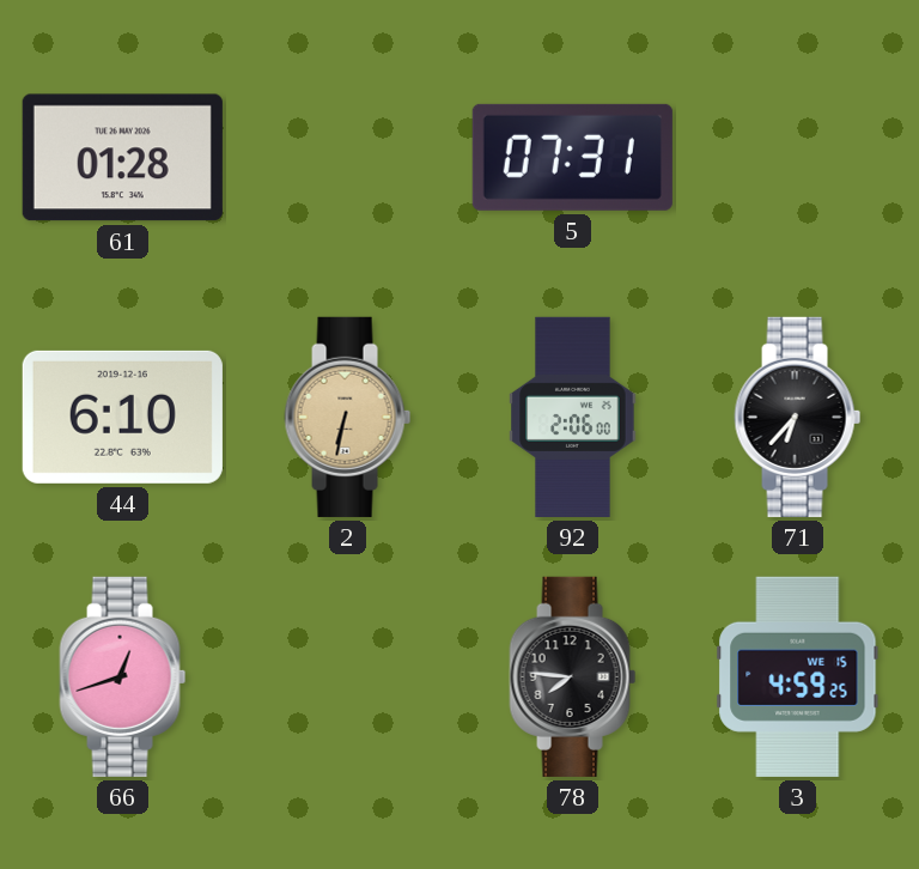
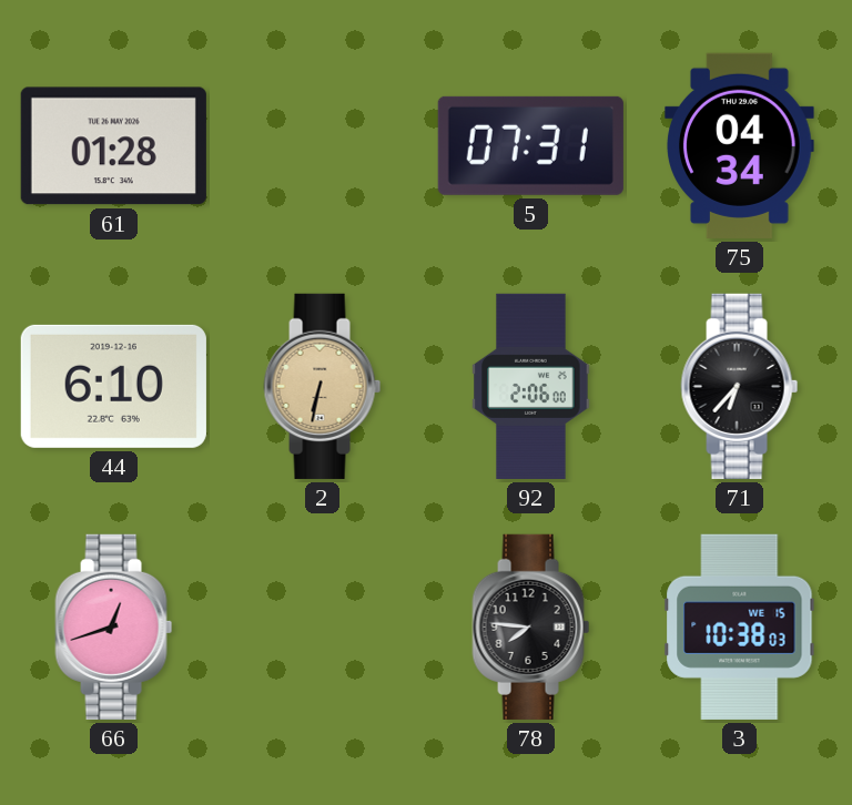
75: none -> 04:34 (740, 145)
3: 4:59 -> 10:38 (740, 626)
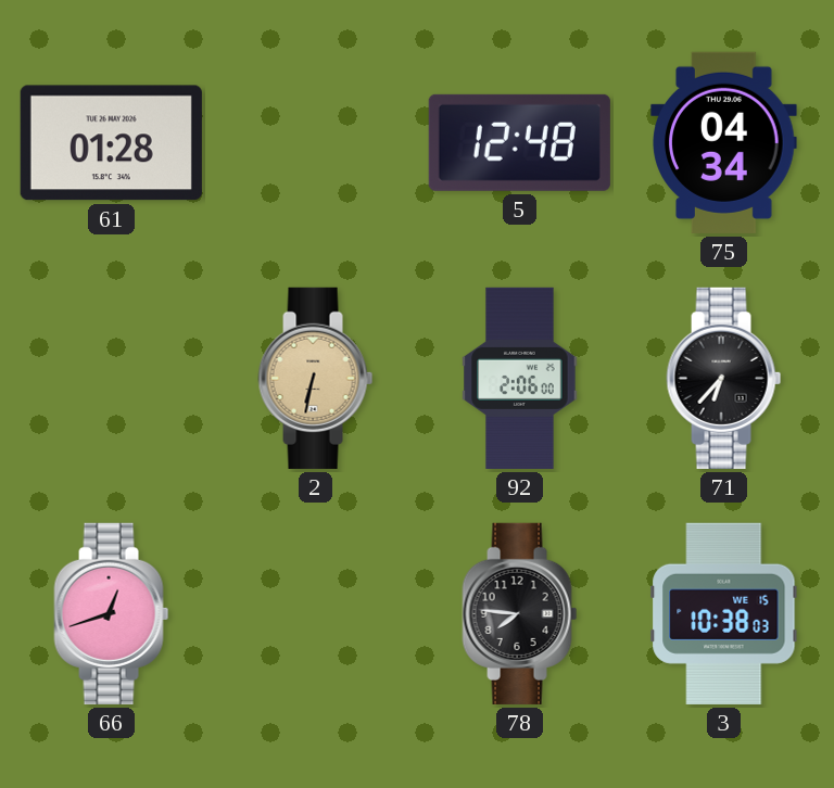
5: 07:31 -> 12:48 (519, 142)
44: 6:10 -> none (113, 386)
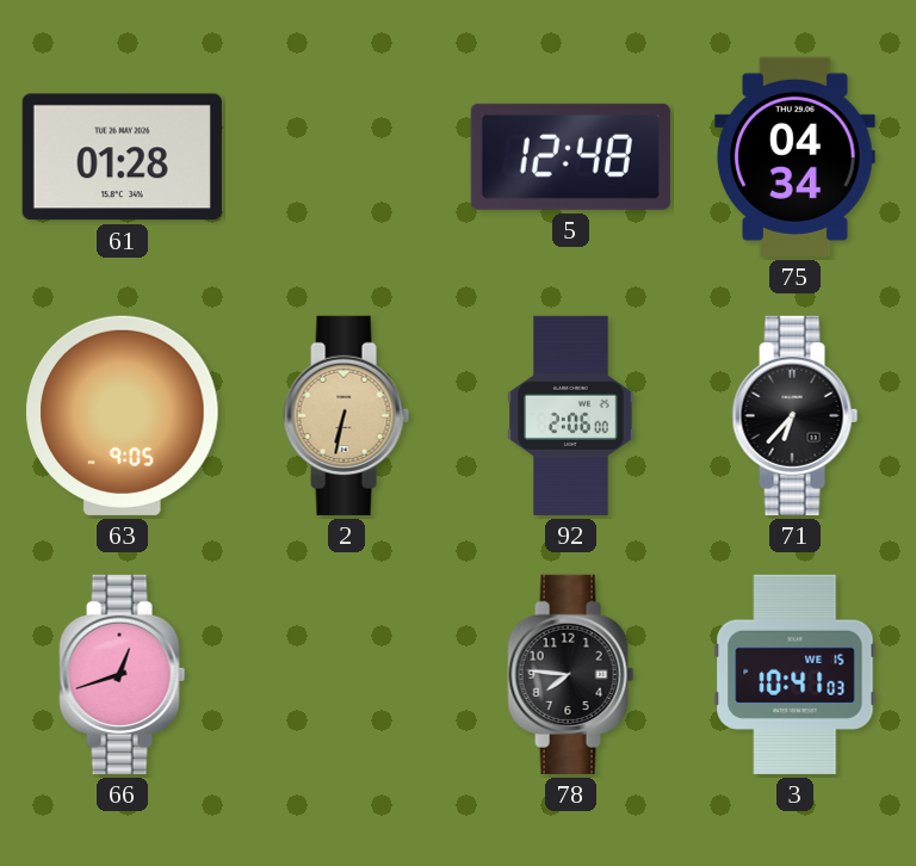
63: none -> 9:05 (123, 415)
3: 10:38 -> 10:41 (796, 674)
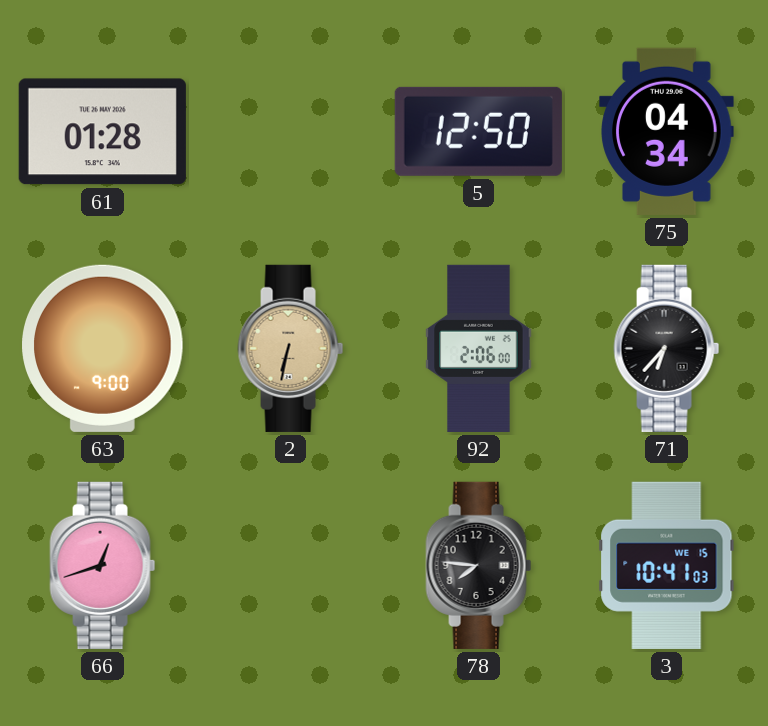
5: 12:48 -> 12:50 (478, 131)
63: 9:05 -> 9:00 (103, 348)
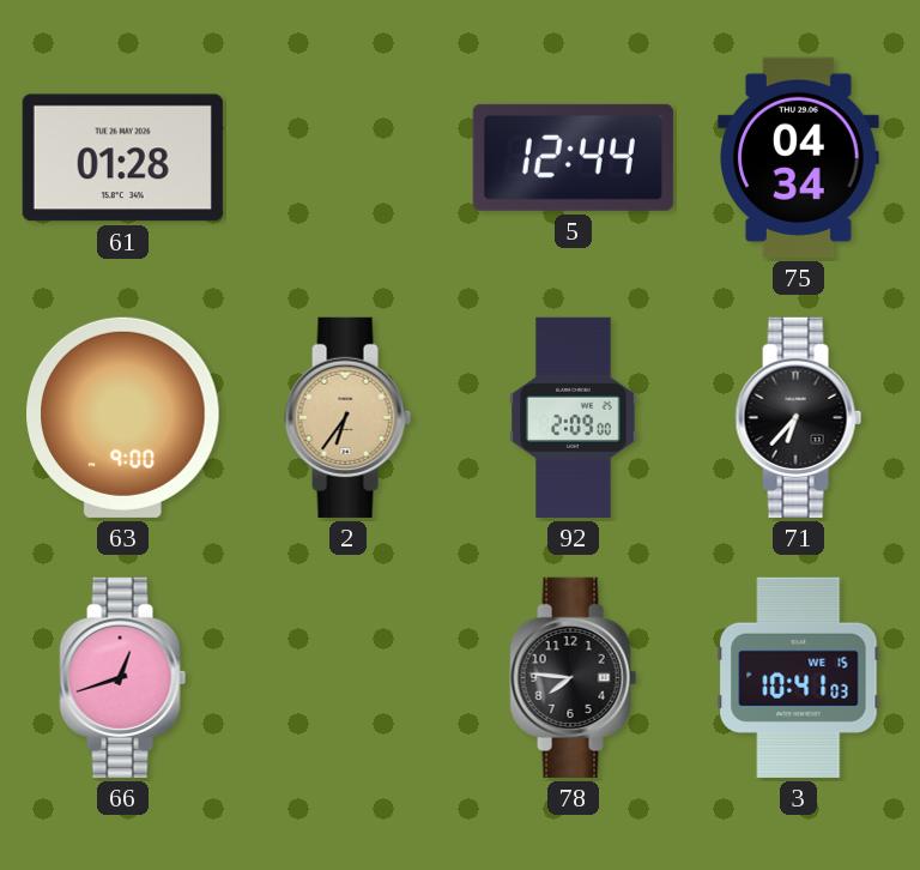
5: 12:50 -> 12:44 (573, 157)
2: 6:32 -> 6:36 (349, 417)
92: 2:06 -> 2:09 (574, 417)
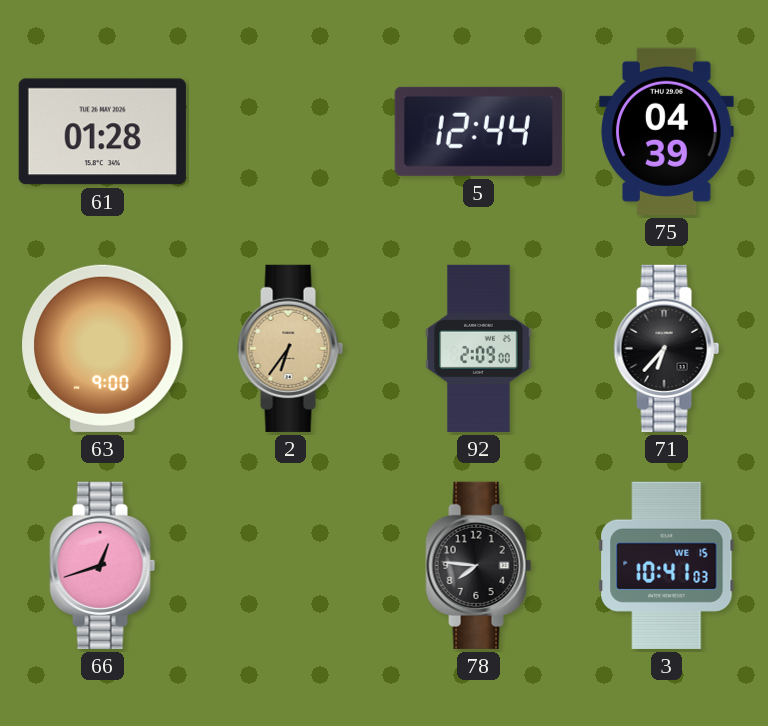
75: 04:34 -> 04:39 (667, 131)
